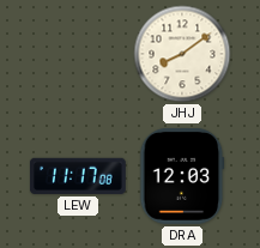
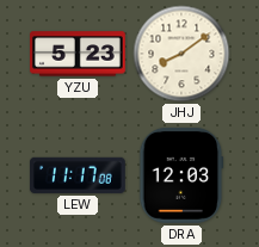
YZU: none -> 5:23 (79, 54)
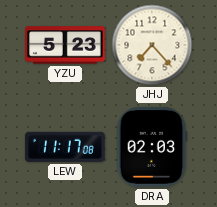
JHJ: 8:09 -> 7:23 (152, 45)
DRA: 12:03 -> 02:03 (152, 147)
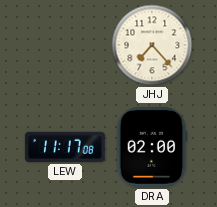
YZU: 5:23 -> none (66, 45)
DRA: 02:03 -> 02:00 (152, 147)
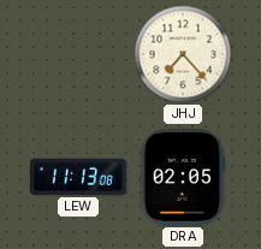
LEW: 11:17 -> 11:13 (78, 177)
DRA: 02:00 -> 02:05 (183, 177)
